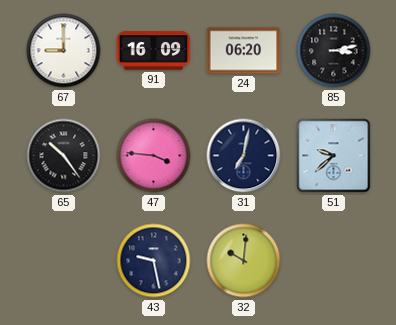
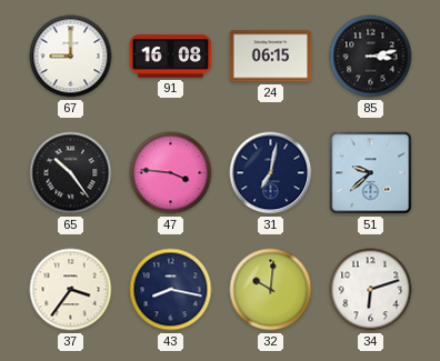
91: 16:09 -> 16:08 (171, 57)
24: 06:20 -> 06:15 (271, 57)
37: none -> 3:36 (71, 290)
43: 9:28 -> 8:17 (171, 290)
34: none -> 6:12 (371, 290)
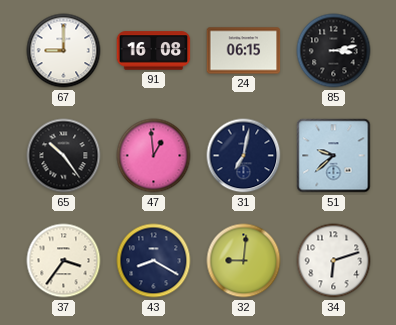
47: 3:46 -> 12:59 (154, 156)
43: 8:17 -> 8:20 (154, 261)
32: 10:01 -> 9:01 (244, 261)
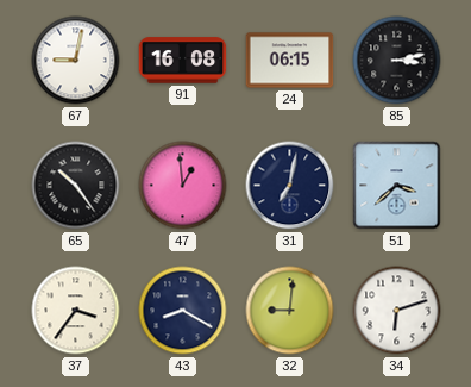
67: 9:00 -> 9:02 (76, 61)
51: 9:38 -> 3:38 (397, 186)
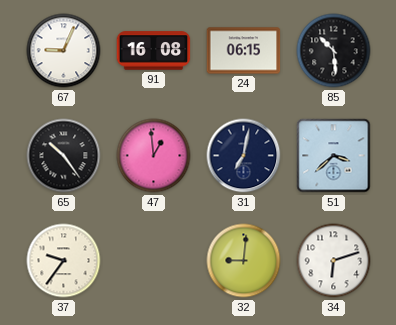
67: 9:02 -> 9:04 (64, 51)
85: 3:13 -> 10:29 (334, 51)
37: 3:36 -> 9:36 (64, 261)
43: 8:20 -> none (183, 311)
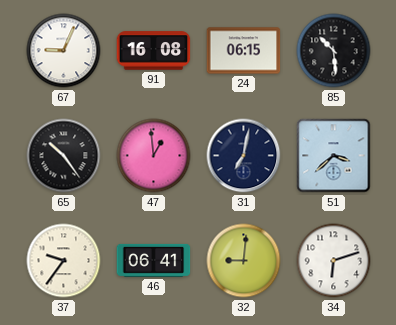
46: none -> 06:41 (154, 260)
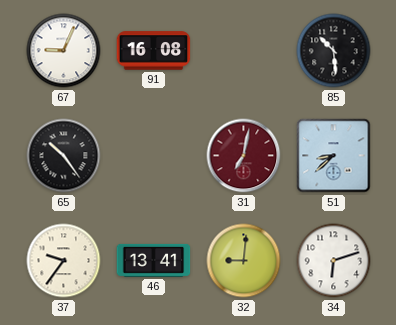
24: 06:15 -> none (244, 51)
47: 12:59 -> none (154, 156)
31 dial: navy -> burgundy (244, 156)
51: 3:38 -> 8:38 (334, 156)
46: 06:41 -> 13:41 (154, 260)
